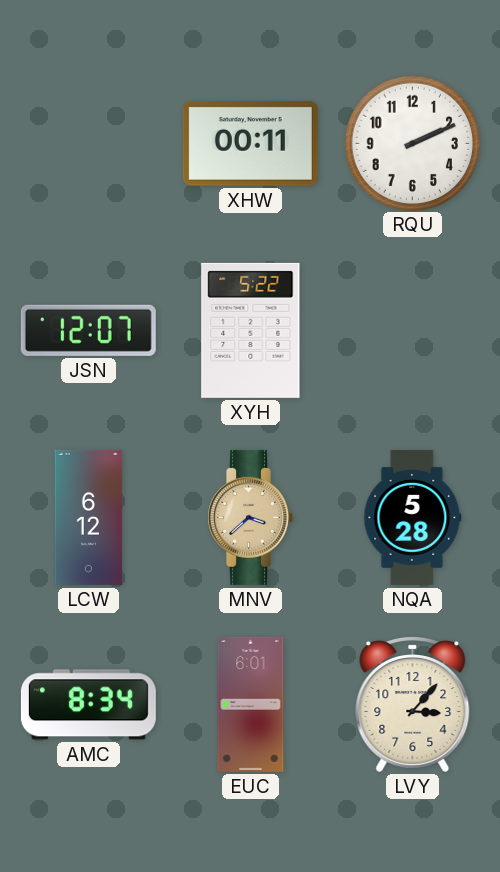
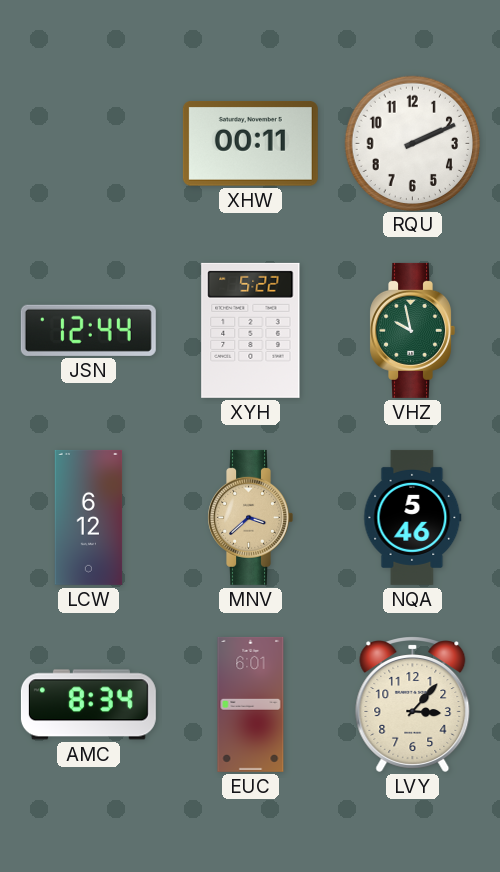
JSN: 12:07 -> 12:44 (88, 330)
VHZ: none -> 9:58 (412, 330)
NQA: 5:28 -> 5:46 (413, 517)
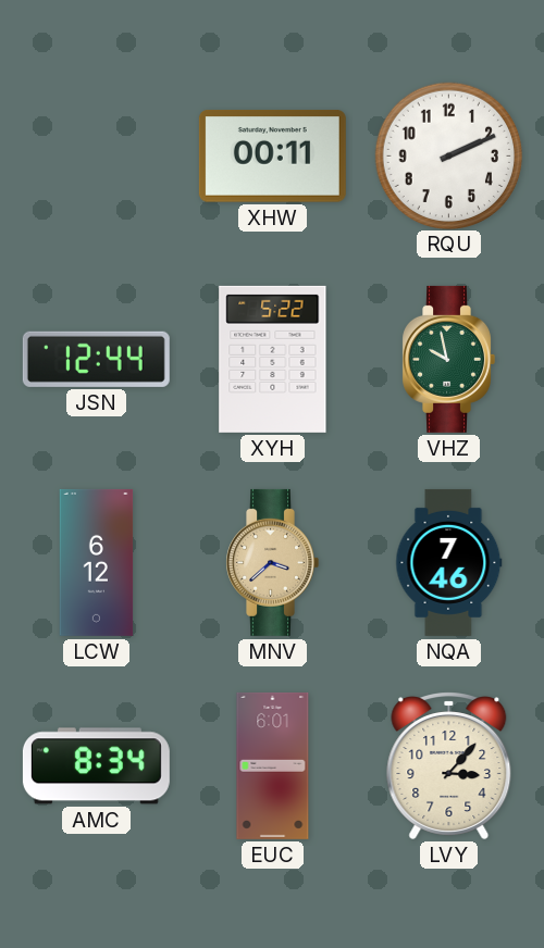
NQA: 5:46 -> 7:46 (449, 562)
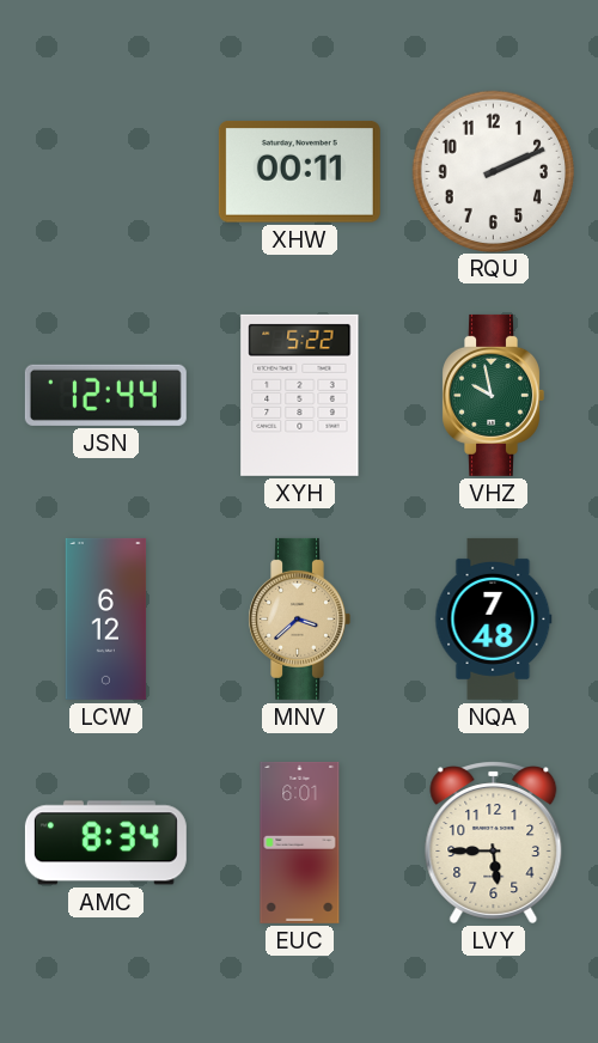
NQA: 7:46 -> 7:48 (494, 618)
LVY: 3:07 -> 5:45 (494, 842)
